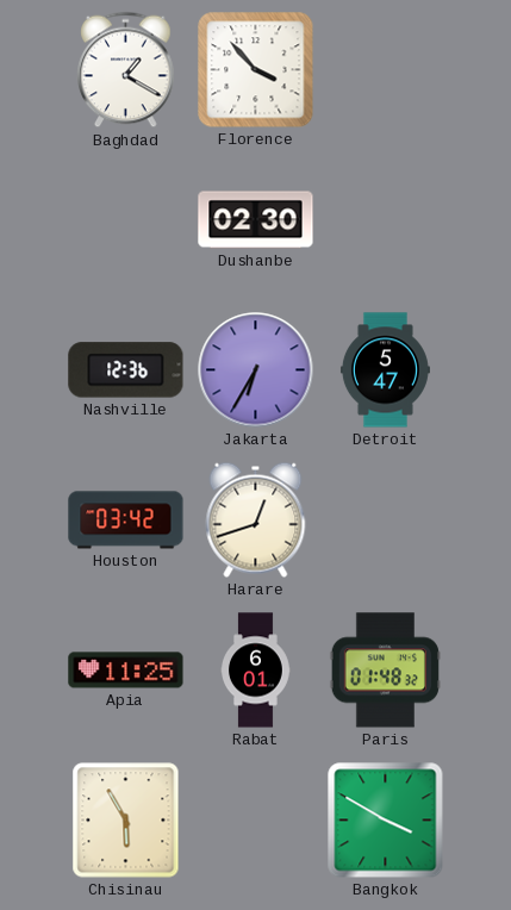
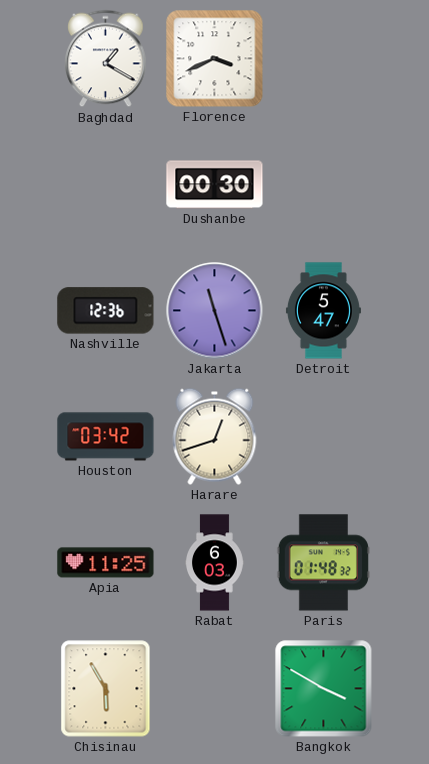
Florence: 3:53 -> 3:41 (215, 59)
Dushanbe: 02:30 -> 00:30 (215, 185)
Jakarta: 6:35 -> 11:27 (215, 311)
Rabat: 6:01 -> 6:03 (215, 563)
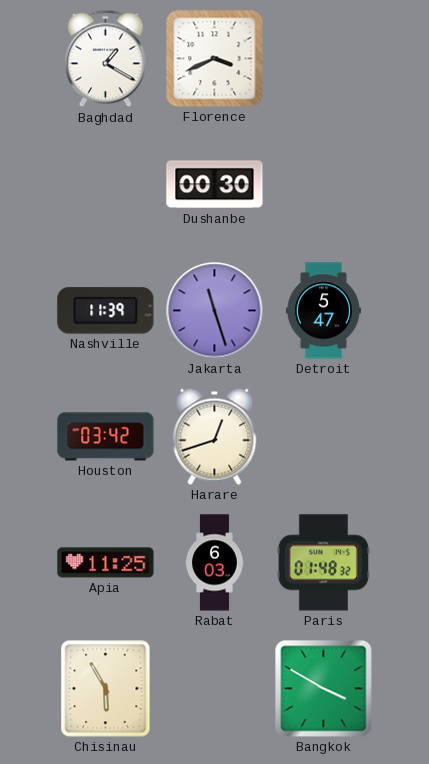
Nashville: 12:36 -> 11:39 (106, 311)
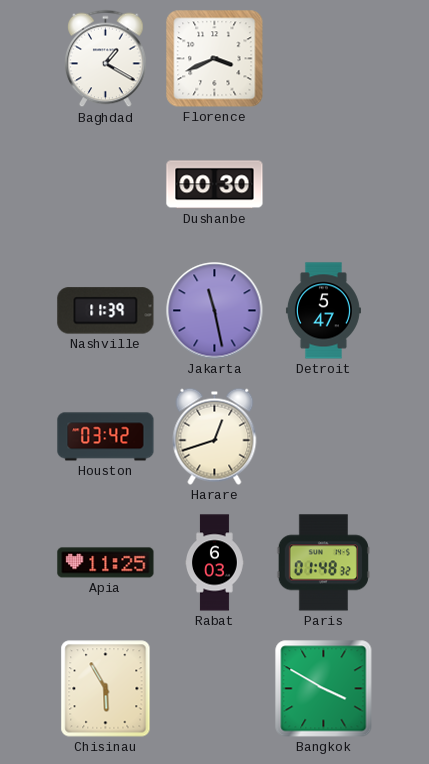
Jakarta: 11:27 -> 11:28 (215, 311)
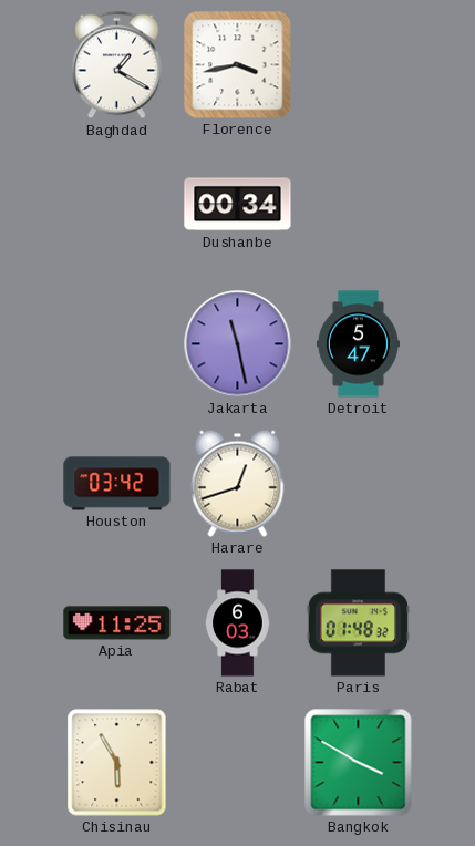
Florence: 3:41 -> 3:43 (238, 65)
Dushanbe: 00:30 -> 00:34 (238, 205)
Nashville: 11:39 -> none (106, 311)
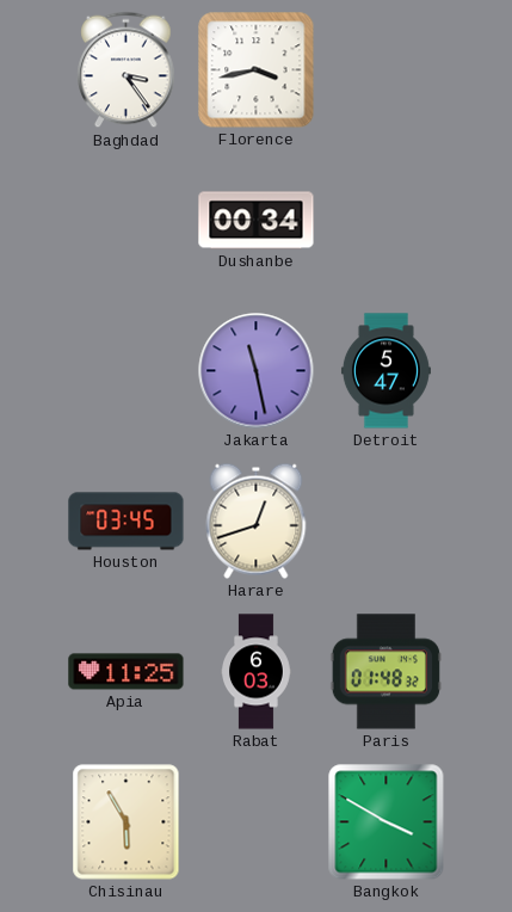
Baghdad: 1:20 -> 3:24 (127, 70)
Houston: 03:42 -> 03:45 (127, 522)
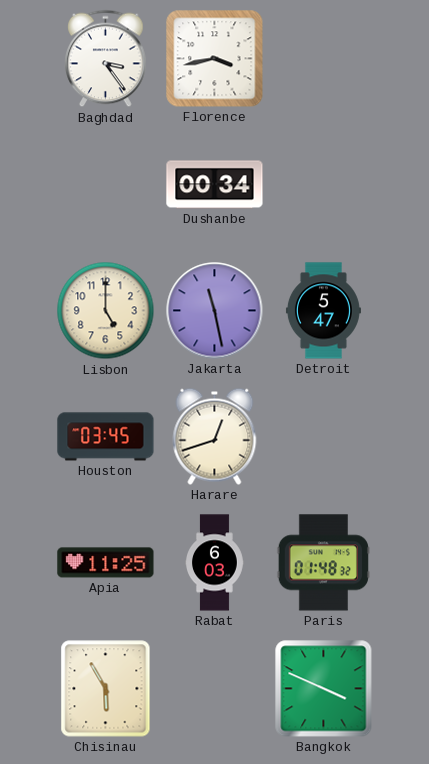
Lisbon: none -> 5:00 (106, 311)
Bangkok: 3:50 -> 3:49 (324, 689)
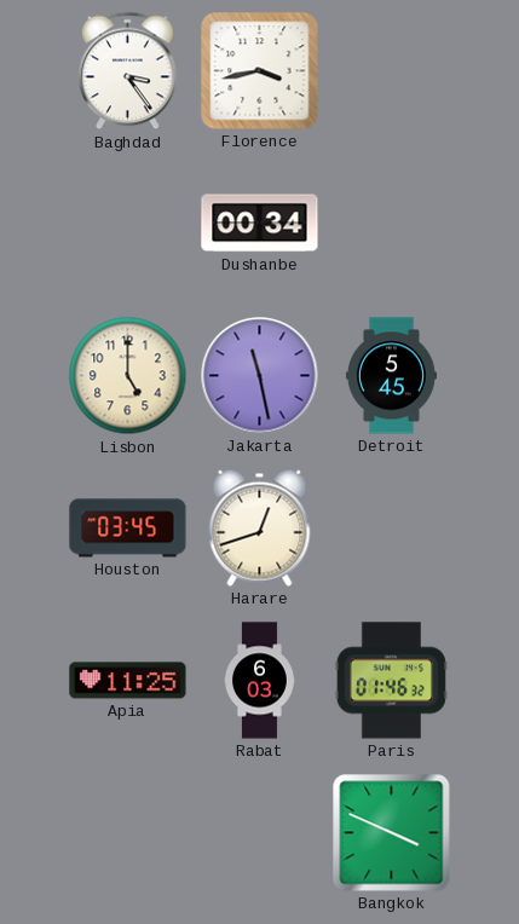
Detroit: 5:47 -> 5:45 (391, 376)
Paris: 01:48 -> 01:46 (391, 681)
Chisinau: 5:55 -> none (106, 689)
